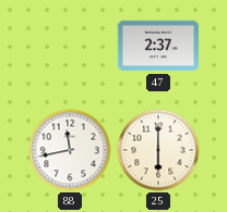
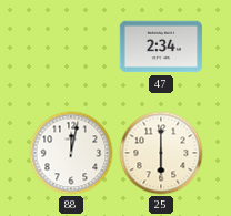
47: 2:37 -> 2:34 (161, 47)
88: 11:43 -> 12:02 (71, 153)
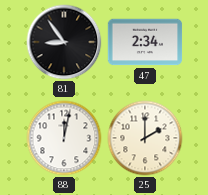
81: none -> 8:54 (64, 42)
25: 6:00 -> 2:00 (145, 138)
